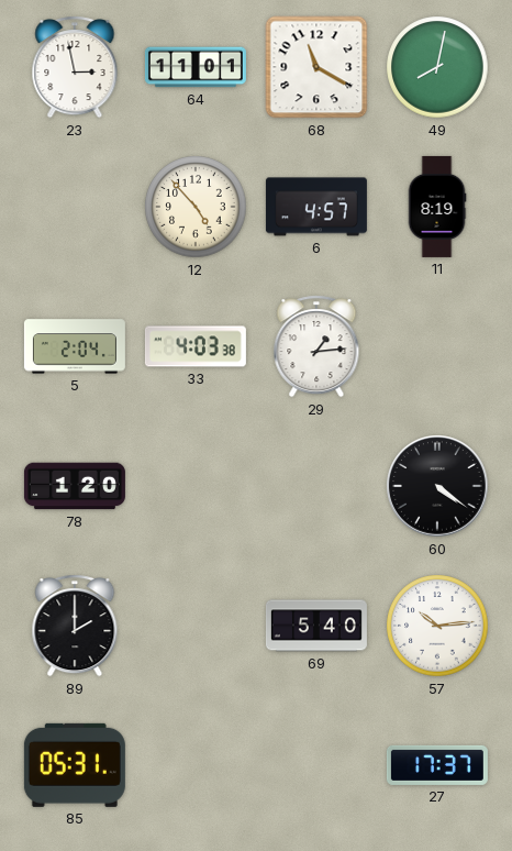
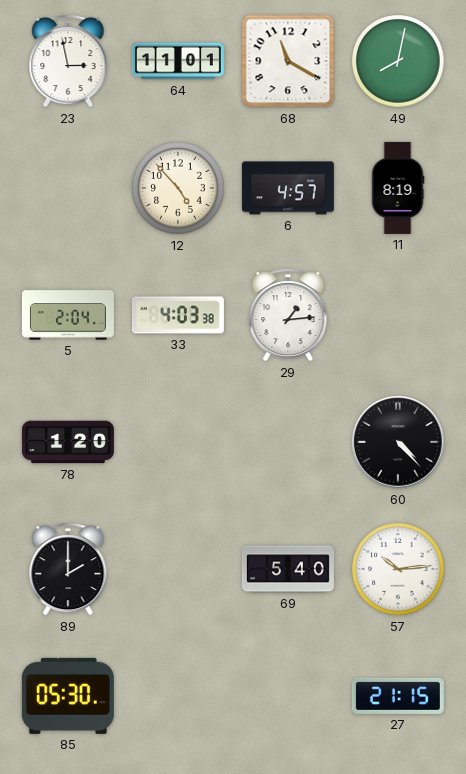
60: 4:21 -> 4:23 (398, 442)
85: 05:31 -> 05:30 (68, 696)
27: 17:37 -> 21:15 (398, 696)
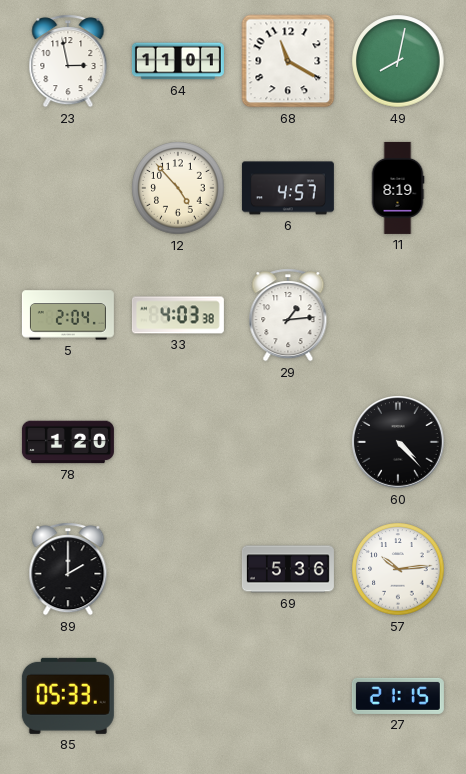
69: 5:40 -> 5:36 (288, 569)
85: 05:30 -> 05:33 (68, 696)
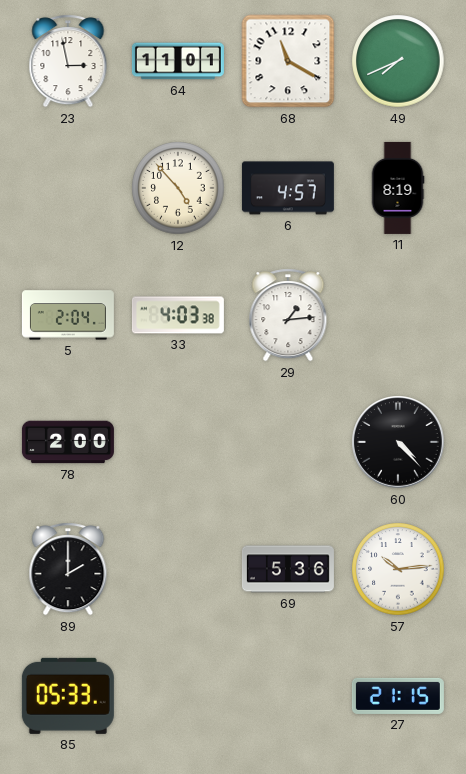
49: 8:02 -> 7:41 (398, 61)
78: 1:20 -> 2:00 (68, 442)
